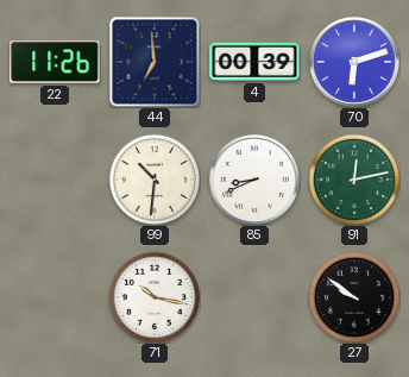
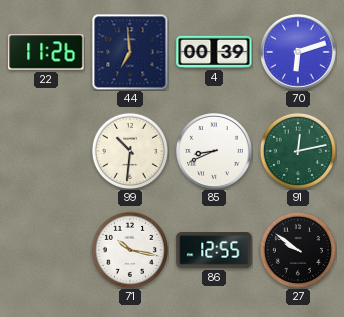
86: none -> 12:55 (214, 250)
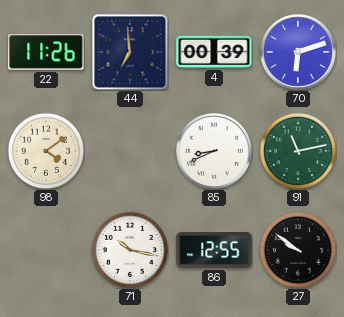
98: none -> 4:09 (46, 151)
99: 10:31 -> none (130, 151)
91: 12:13 -> 11:13 (298, 151)
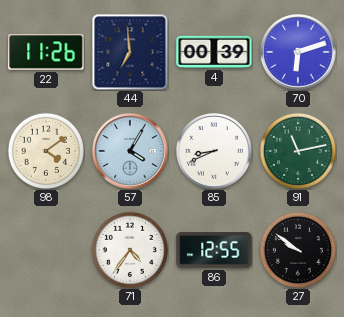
57: none -> 4:05 (130, 151)
71: 10:17 -> 4:36 (130, 250)
